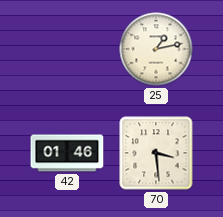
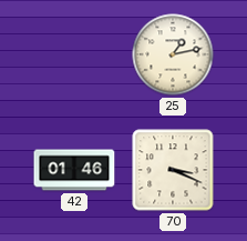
70: 3:29 -> 3:19 (173, 170)
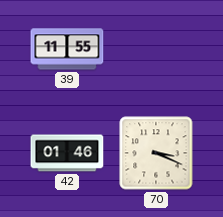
39: none -> 11:55 (67, 49)
25: 1:13 -> none (173, 54)
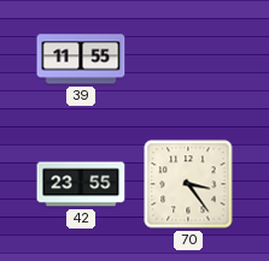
42: 01:46 -> 23:55 (81, 184)
70: 3:19 -> 3:24 (188, 184)
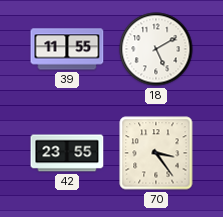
18: none -> 5:10 (156, 49)
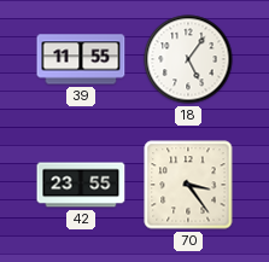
18: 5:10 -> 5:06 (188, 59)
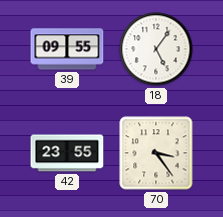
39: 11:55 -> 09:55 (67, 49)
